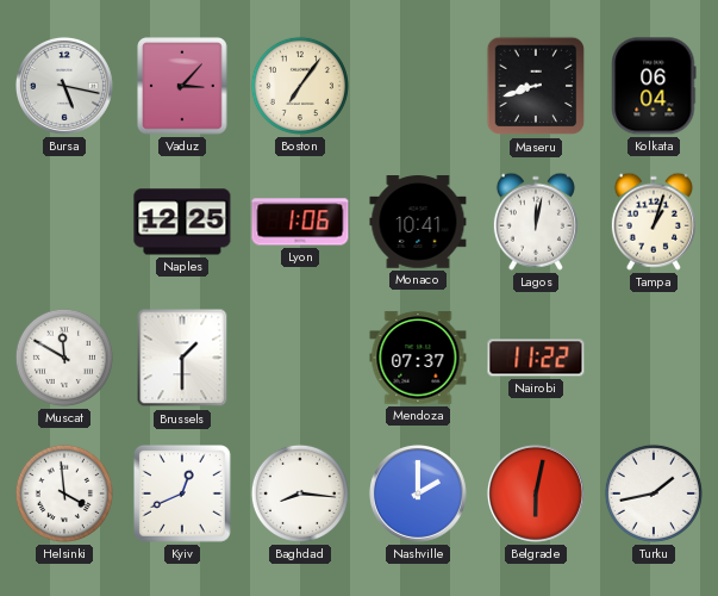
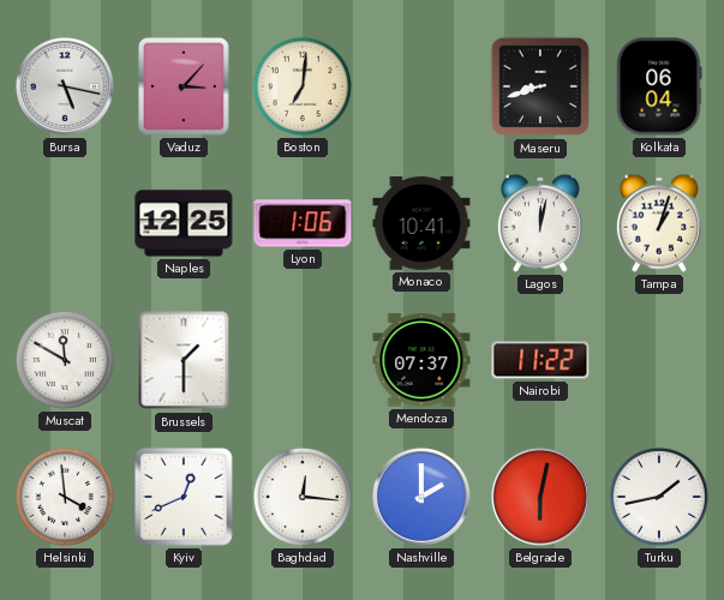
Boston: 7:06 -> 7:01 (303, 86)
Baghdad: 8:16 -> 12:16 (303, 497)
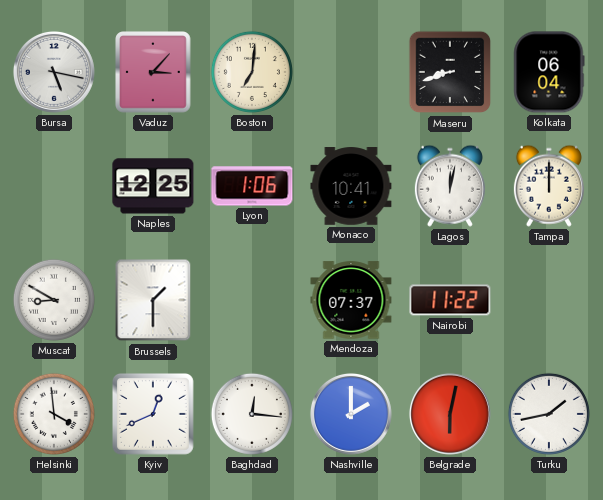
Tampa: 1:03 -> 12:00 (549, 186)
Muscat: 11:50 -> 8:50 (54, 300)
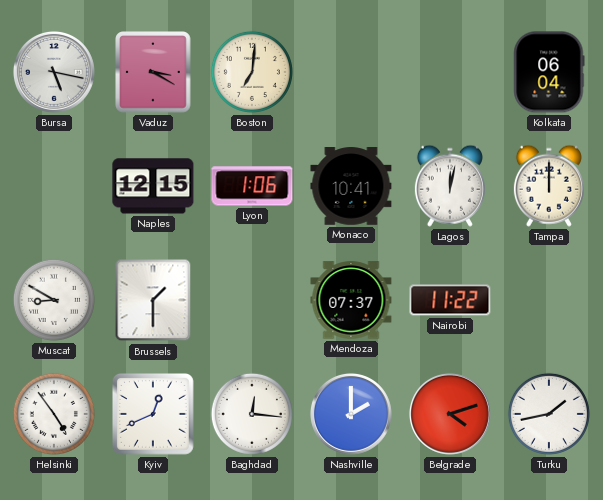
Vaduz: 3:07 -> 3:20 (153, 72)
Maseru: 8:42 -> none (450, 72)
Naples: 12:25 -> 12:15 (153, 186)
Helsinki: 3:59 -> 4:54 (54, 414)
Belgrade: 6:02 -> 4:12 (450, 414)
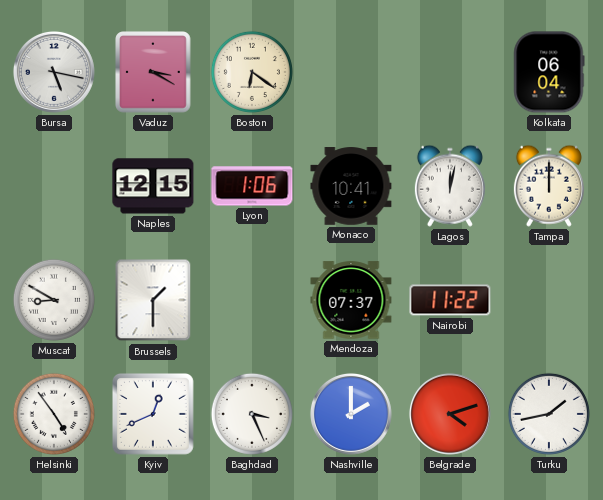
Boston: 7:01 -> 6:21 (252, 72)
Baghdad: 12:16 -> 3:26 (252, 414)
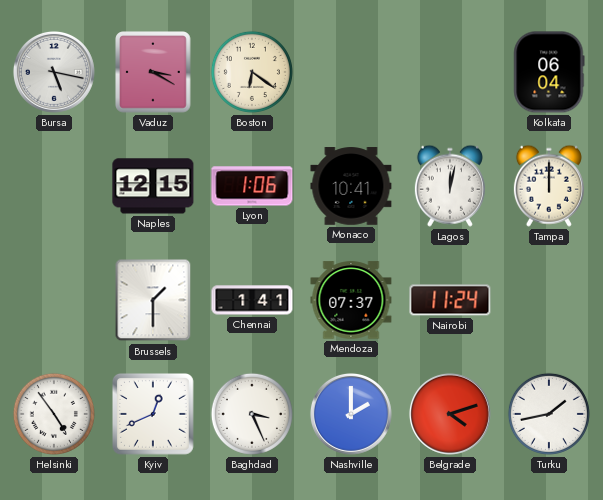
Muscat: 8:50 -> none (54, 300)
Chennai: none -> 1:41 (252, 300)
Nairobi: 11:22 -> 11:24 (450, 300)
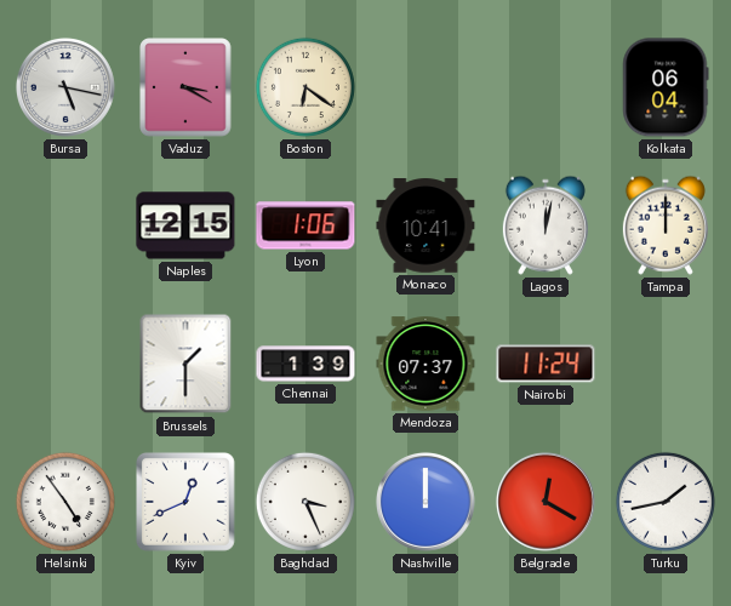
Chennai: 1:41 -> 1:39 (305, 364)
Nashville: 2:00 -> 12:00 (426, 502)
Belgrade: 4:12 -> 12:20 (546, 502)
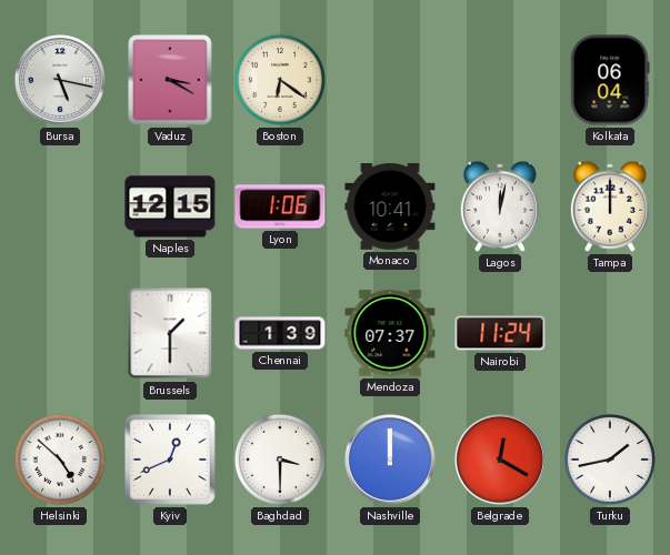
Helsinki: 4:54 -> 4:52 (60, 460)
Baghdad: 3:26 -> 3:30 (280, 460)
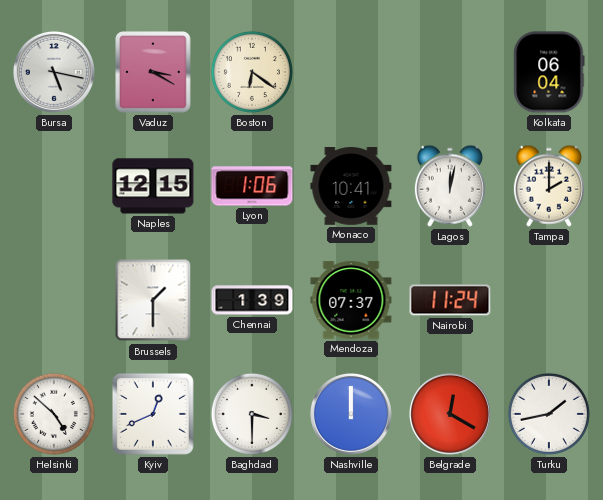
Tampa: 12:00 -> 2:00 (549, 186)
